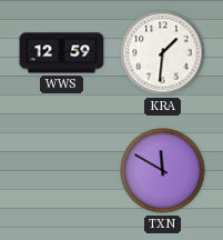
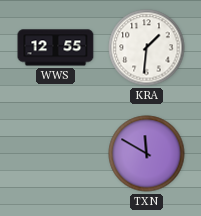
WWS: 12:59 -> 12:55 (56, 48)
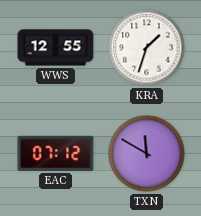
KRA: 1:31 -> 1:33 (147, 48)
EAC: none -> 07:12 (56, 153)
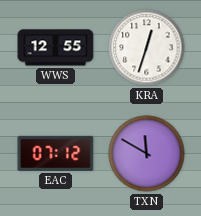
KRA: 1:33 -> 12:33 (147, 48)
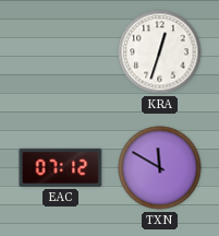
WWS: 12:55 -> none (56, 48)
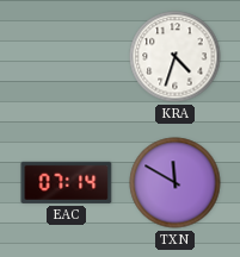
KRA: 12:33 -> 4:33 (176, 57)
EAC: 07:12 -> 07:14 (67, 182)
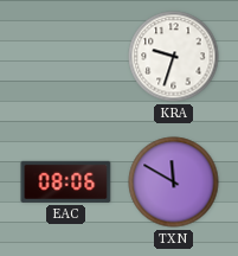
KRA: 4:33 -> 9:33 (174, 57)
EAC: 07:14 -> 08:06 (66, 181)
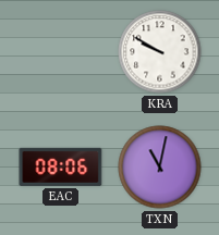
KRA: 9:33 -> 9:50 (160, 52)
TXN: 11:50 -> 11:02 (160, 168)
